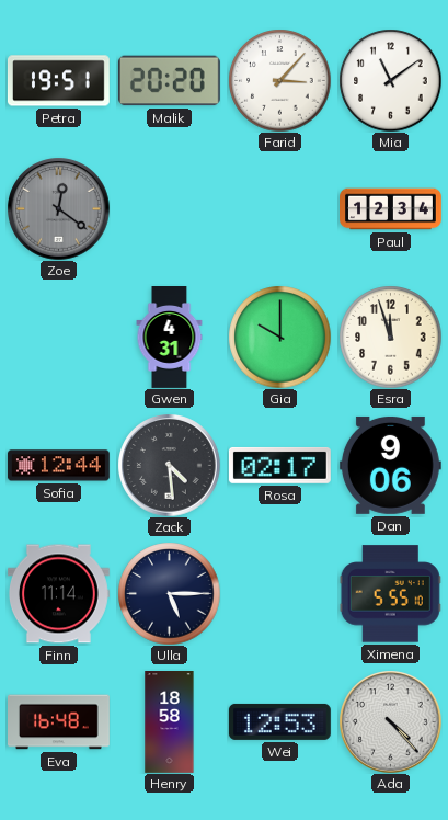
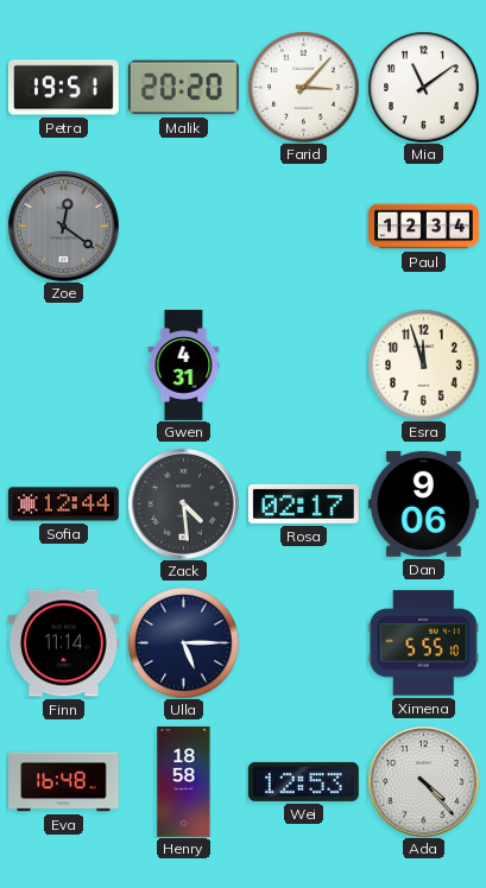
Gia: 10:00 -> none (279, 337)
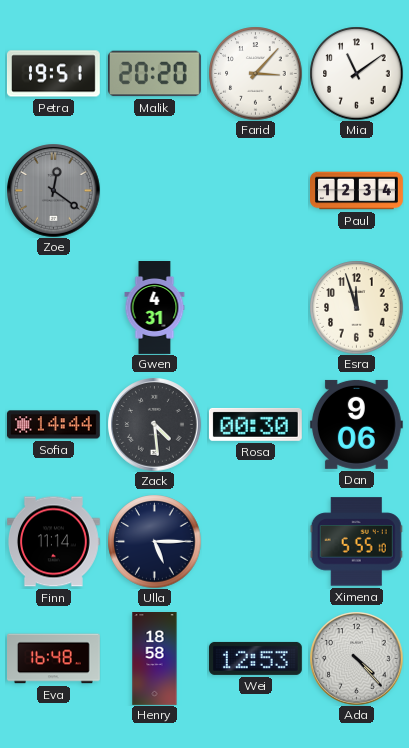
Sofia: 12:44 -> 14:44 (53, 425)
Rosa: 02:17 -> 00:30 (255, 424)
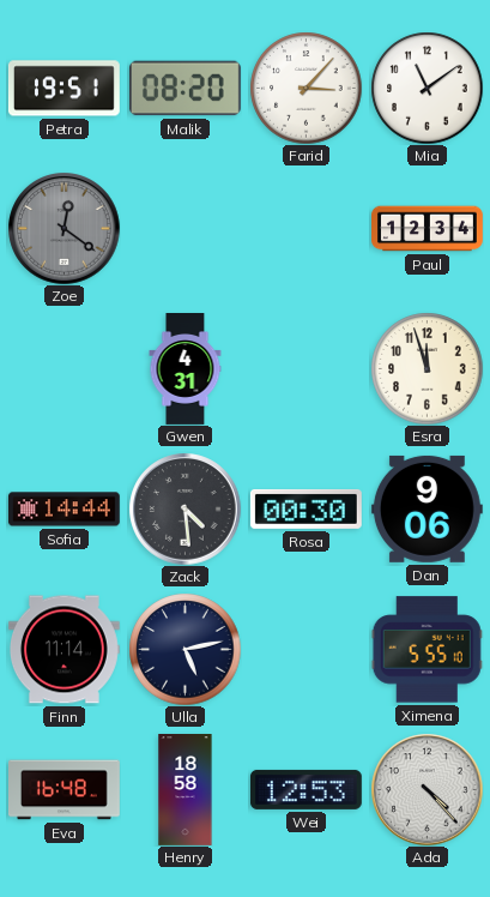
Malik: 20:20 -> 08:20 (184, 89)
Ulla: 5:15 -> 5:13 (184, 649)
